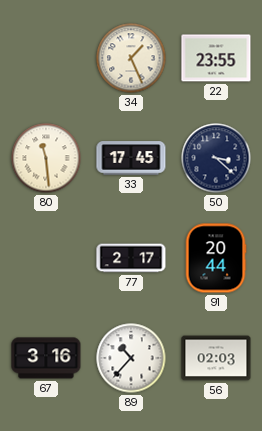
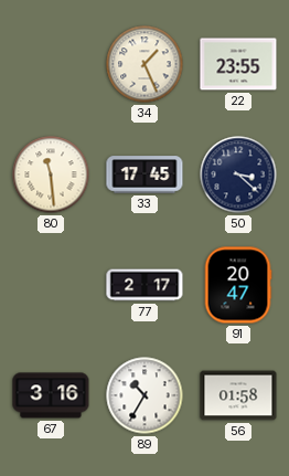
91: 20:44 -> 20:47 (238, 285)
89: 10:37 -> 10:35 (144, 395)
56: 02:03 -> 01:58 (238, 395)
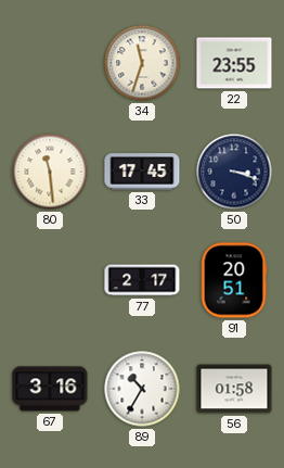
34: 1:26 -> 11:33 (142, 63)
50: 3:22 -> 3:18 (234, 172)
91: 20:47 -> 20:51 (234, 280)
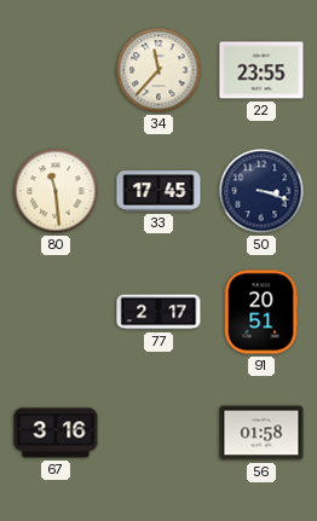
34: 11:33 -> 11:37 (158, 70)
89: 10:35 -> none (142, 389)
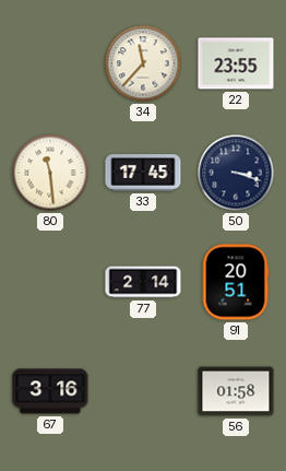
77: 2:17 -> 2:14 (143, 282)
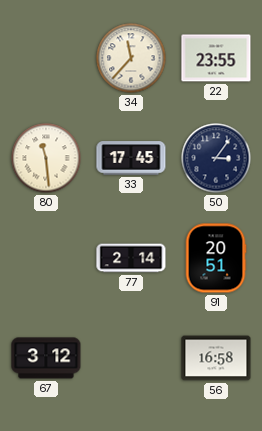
50: 3:18 -> 3:06 (216, 158)
67: 3:16 -> 3:12 (46, 358)
56: 01:58 -> 16:58 (216, 358)
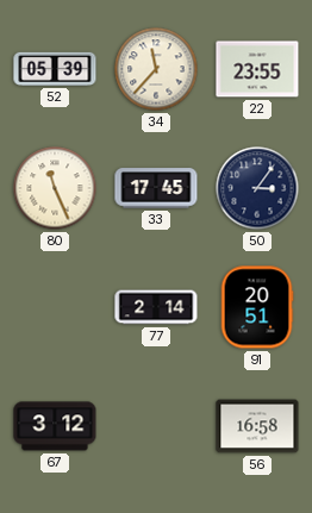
52: none -> 05:39 (55, 69)
80: 11:29 -> 11:26 (55, 188)
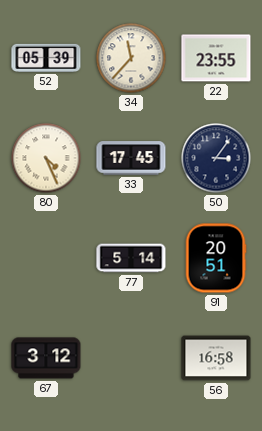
80: 11:26 -> 4:26 (46, 158)
77: 2:14 -> 5:14 (131, 258)
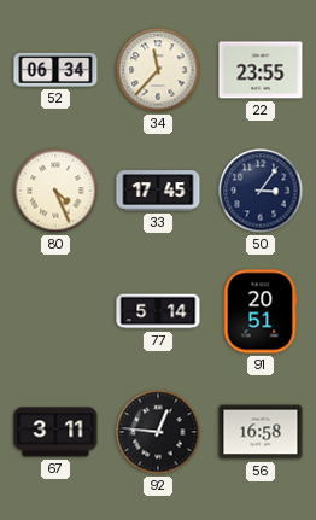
52: 05:39 -> 06:34 (55, 70)
67: 3:12 -> 3:11 (55, 432)
92: none -> 12:46 (158, 432)
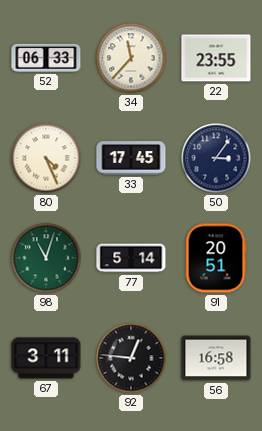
52: 06:34 -> 06:33 (46, 58)
98: none -> 11:03 (46, 258)
